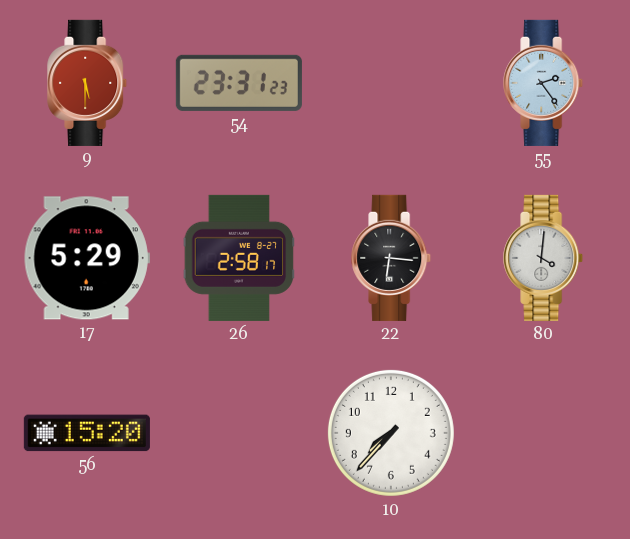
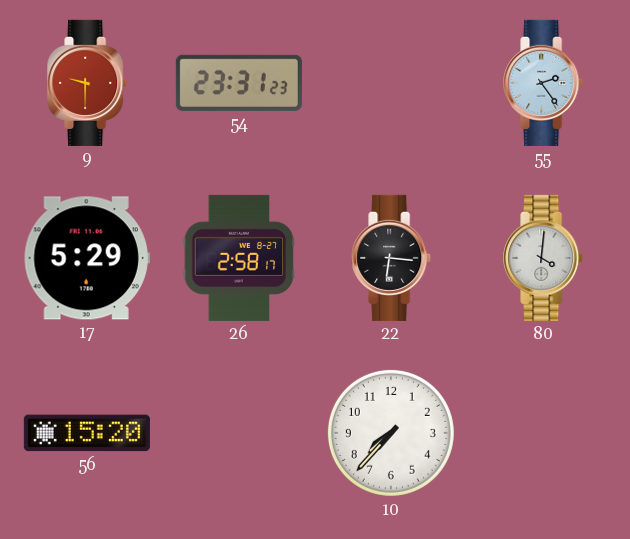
9: 5:30 -> 9:30 (88, 83)
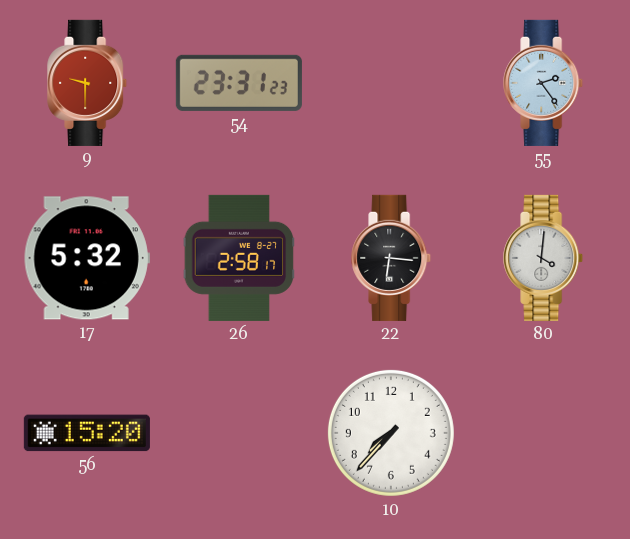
17: 5:29 -> 5:32 (87, 258)
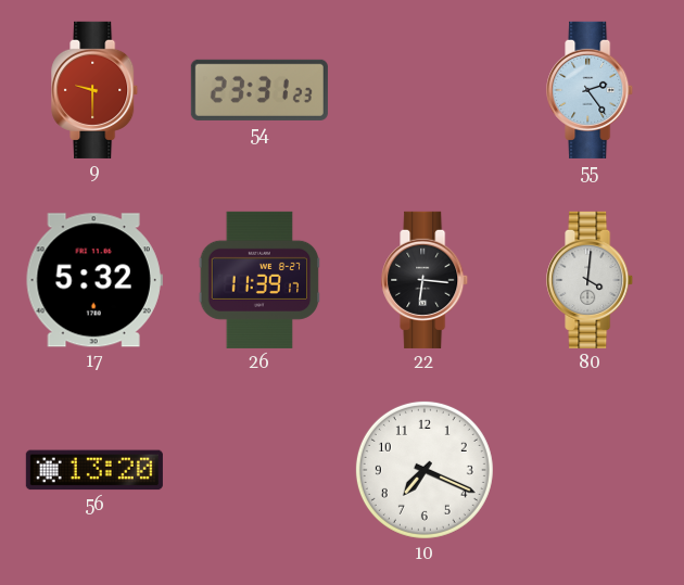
26: 2:58 -> 11:39 (259, 280)
56: 15:20 -> 13:20 (94, 470)
10: 7:37 -> 7:19 (425, 470)
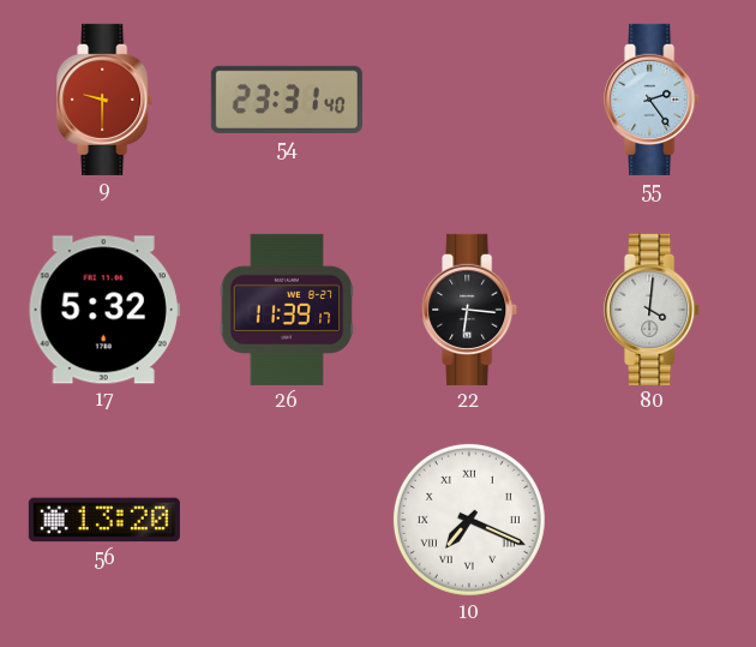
54: 23:31:23 -> 23:31:40 (287, 100)
10 numerals: Arabic -> Roman (469, 520)
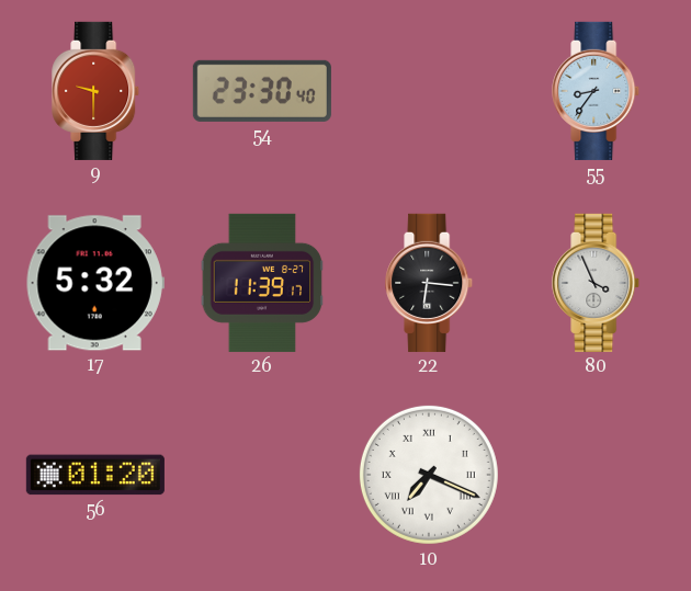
54: 23:31 -> 23:30 (262, 91)
55: 2:24 -> 8:36 (597, 91)
80: 4:01 -> 3:56 (597, 283)
56: 13:20 -> 01:20 (95, 475)
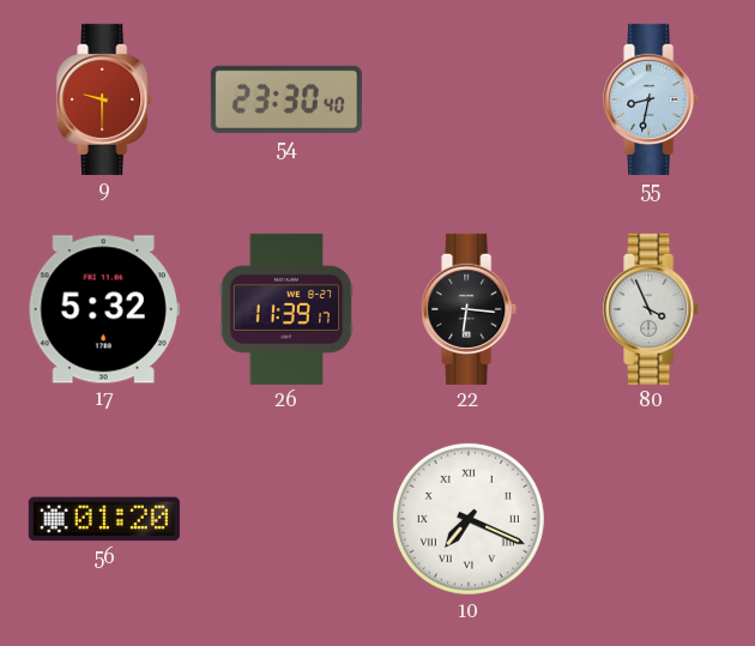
55: 8:36 -> 8:32 (652, 99)
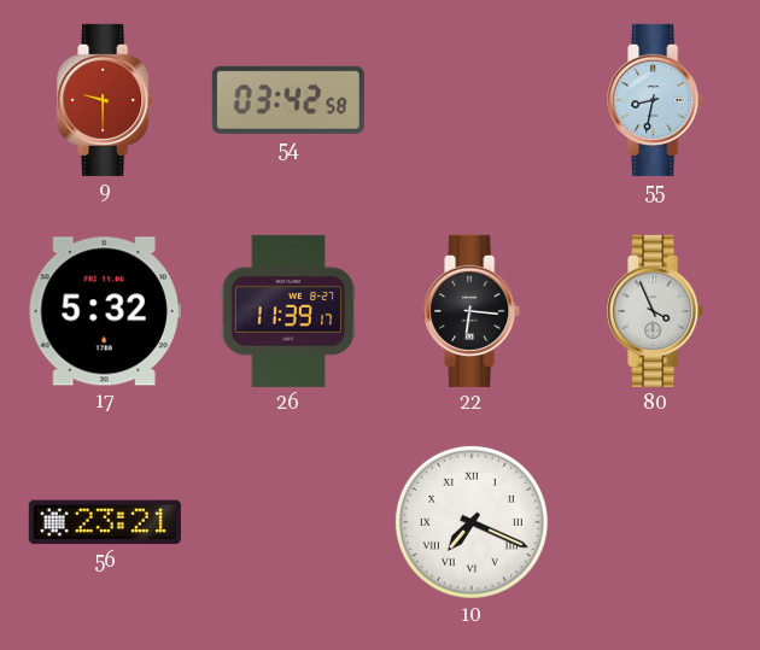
54: 23:30 -> 03:42 (288, 100)
56: 01:20 -> 23:21 (105, 522)
